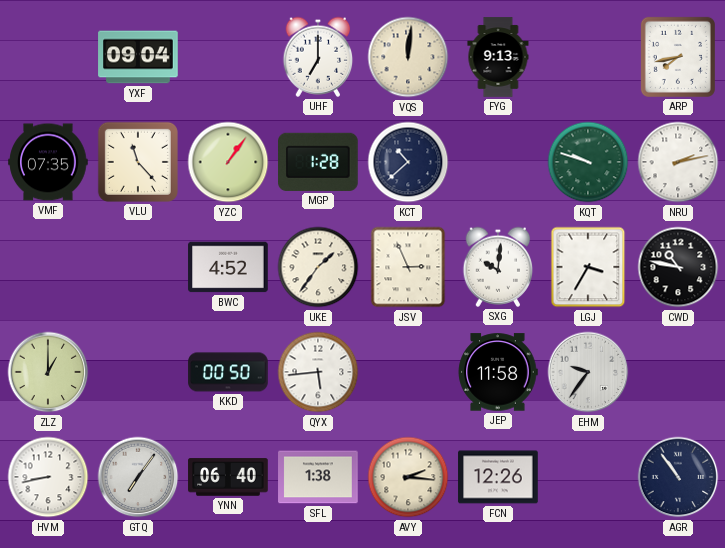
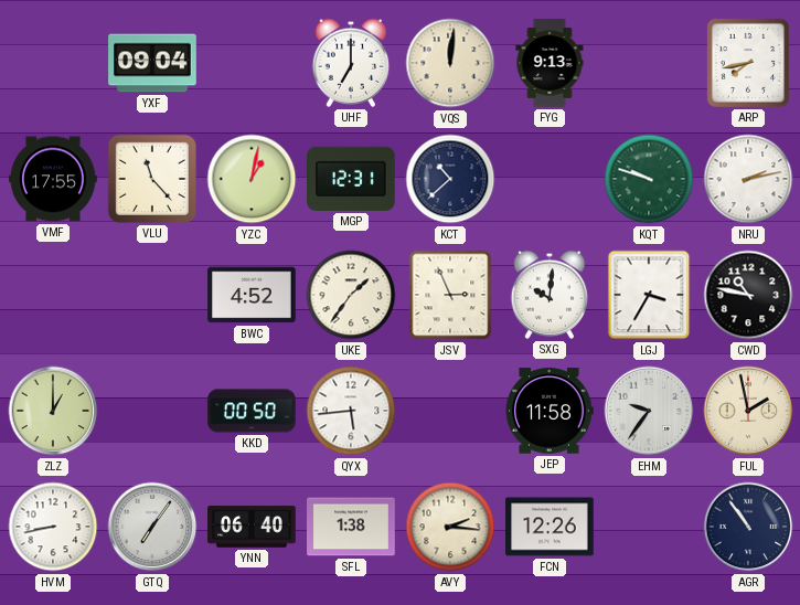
VMF: 07:35 -> 17:55 (53, 179)
YZC: 1:06 -> 1:02 (252, 179)
MGP: 1:28 -> 12:31 (352, 179)
FUL: none -> 1:58 (748, 411)
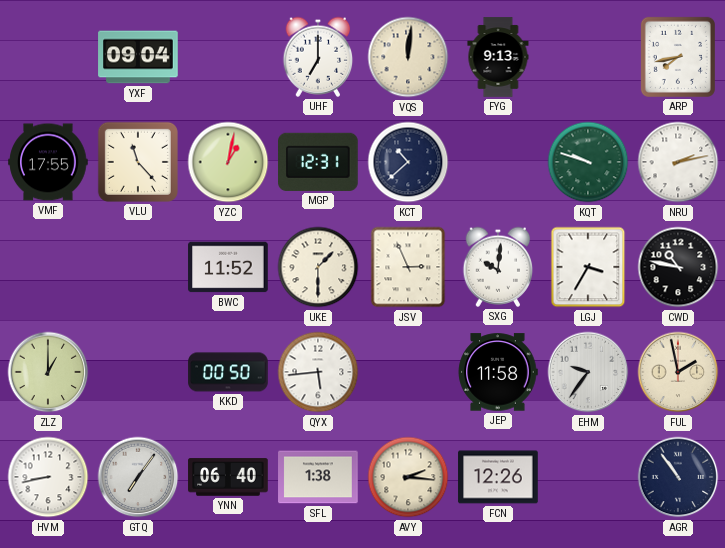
BWC: 4:52 -> 11:52 (228, 267)
UKE: 1:36 -> 1:30 (318, 267)
